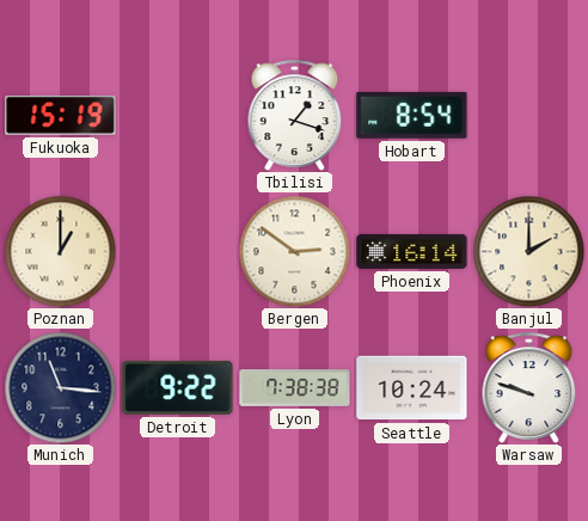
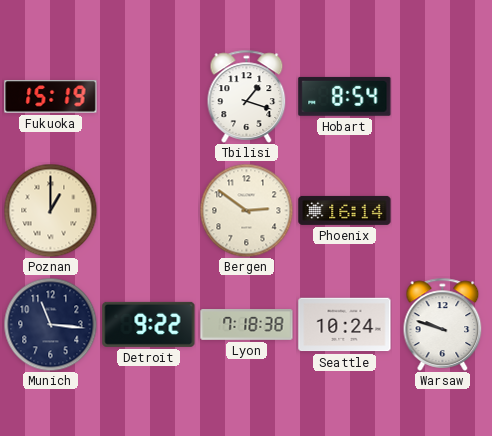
Banjul: 2:00 -> none (528, 251)
Lyon: 7:38 -> 7:18 (247, 325)
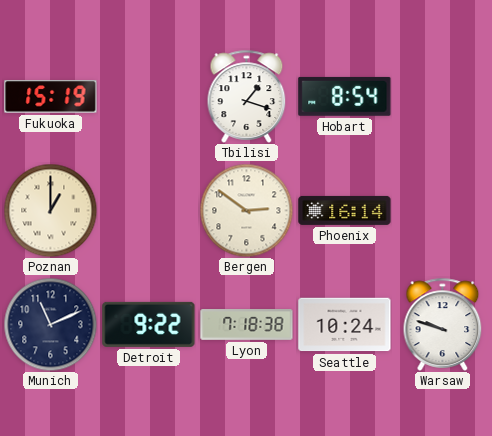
Munich: 11:16 -> 11:11 (50, 324)
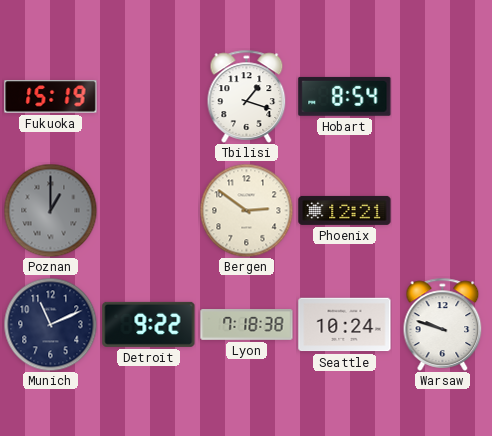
Poznan dial: cream -> grey (50, 210)
Phoenix: 16:14 -> 12:21 (345, 210)
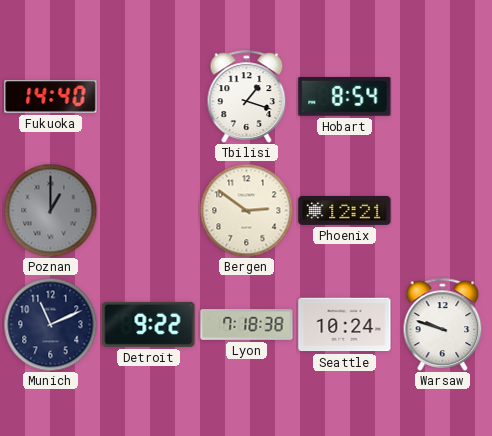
Fukuoka: 15:19 -> 14:40 (51, 97)
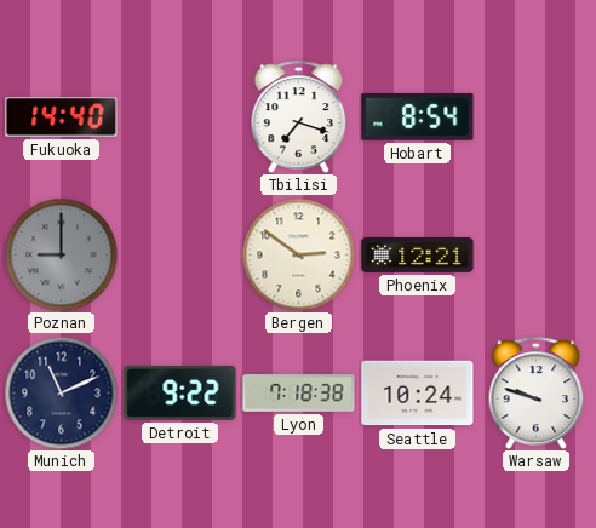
Tbilisi: 1:18 -> 7:18 (299, 116)
Poznan: 1:00 -> 9:00 (61, 254)
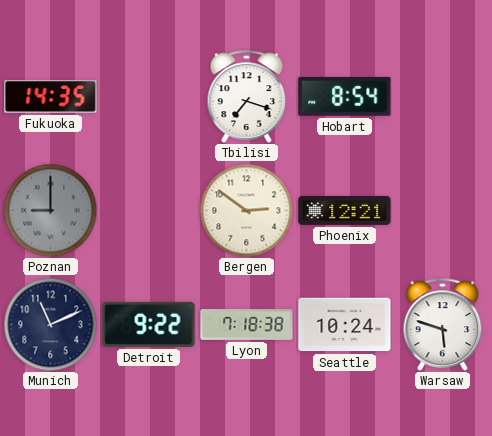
Fukuoka: 14:40 -> 14:35 (51, 97)
Warsaw: 9:48 -> 5:48 (443, 324)
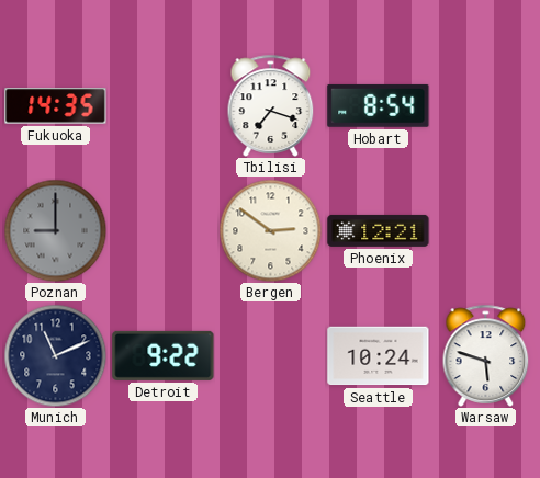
Lyon: 7:18 -> none (247, 325)
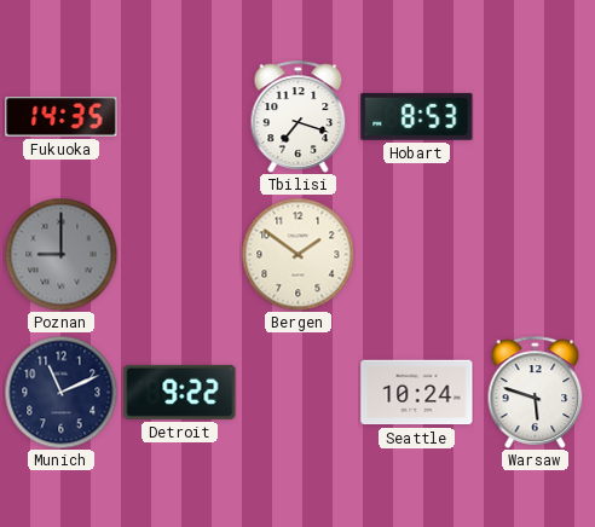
Hobart: 8:54 -> 8:53 (417, 116)
Bergen: 2:51 -> 1:51 (297, 254)
Phoenix: 12:21 -> none (379, 230)
